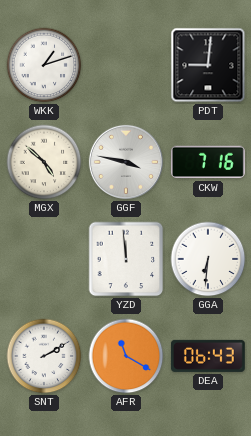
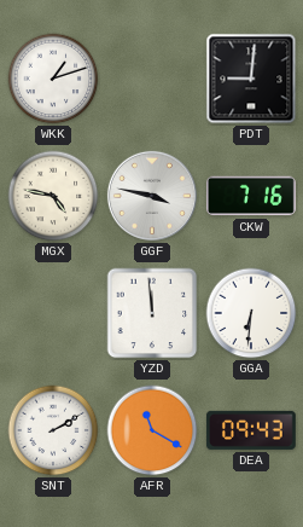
MGX: 4:52 -> 4:47 (53, 196)
DEA: 06:43 -> 09:43 (251, 430)
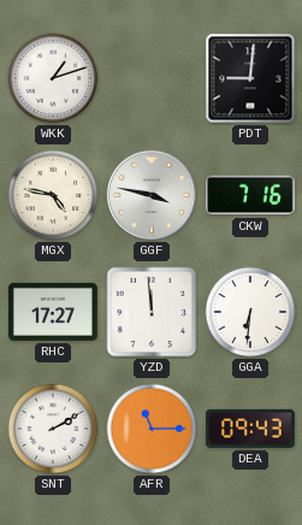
RHC: none -> 17:27 (54, 312)
AFR: 11:20 -> 11:15 (152, 429)
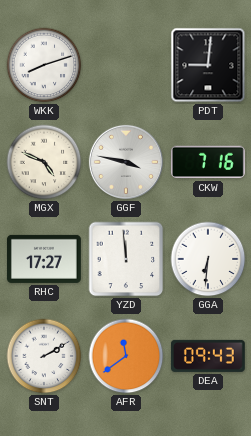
WKK: 1:12 -> 8:12 (44, 65)
MGX: 4:47 -> 4:49 (44, 162)
AFR: 11:15 -> 11:39 (126, 356)
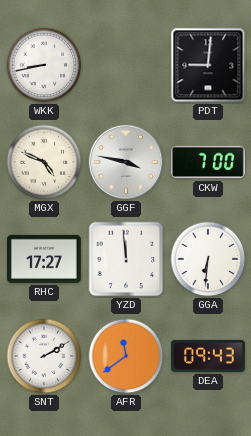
WKK: 8:12 -> 8:43 (44, 65)
CKW: 7:16 -> 7:00 (208, 162)
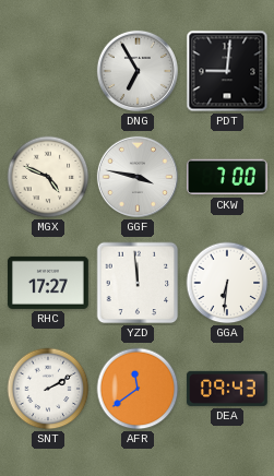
WKK: 8:43 -> none (44, 65)
DNG: none -> 6:55 (138, 71)
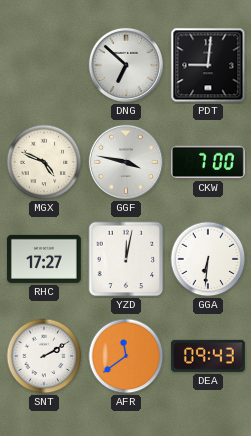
DNG: 6:55 -> 6:52 (126, 65)
YZD: 11:59 -> 12:02 (126, 259)
